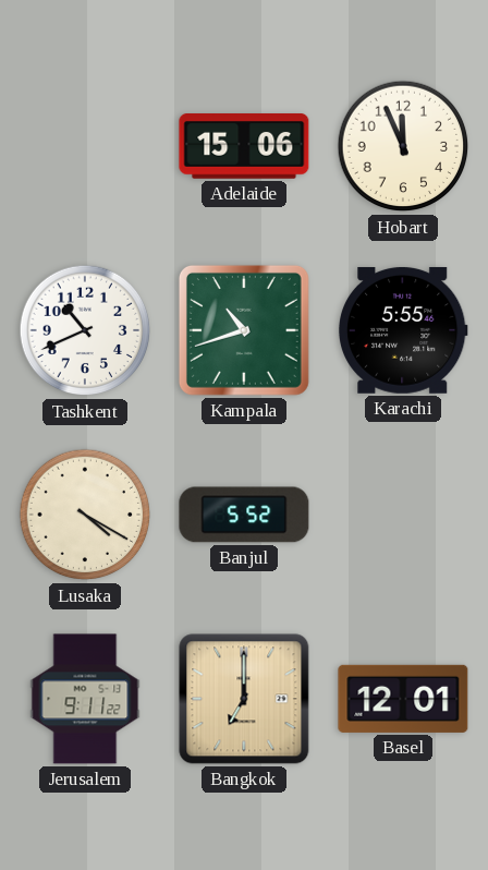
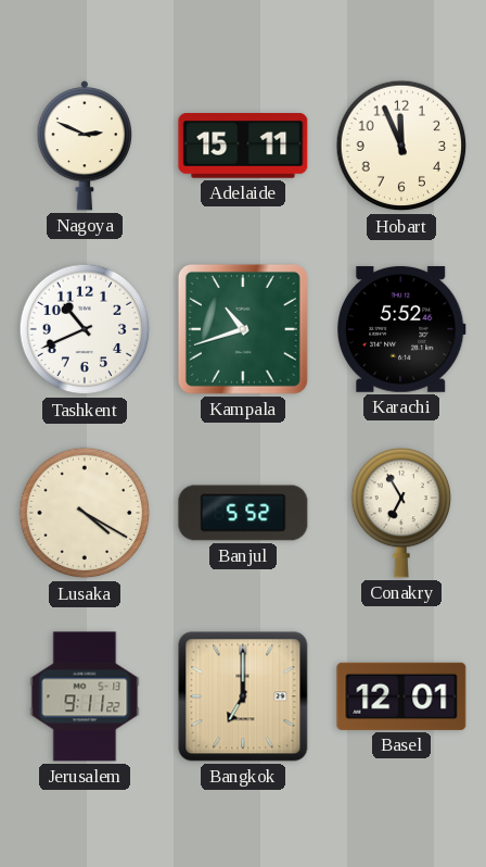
Nagoya: none -> 2:49 (84, 147)
Adelaide: 15:06 -> 15:11 (243, 147)
Karachi: 5:55 -> 5:52 (401, 329)
Conakry: none -> 6:55 (400, 513)
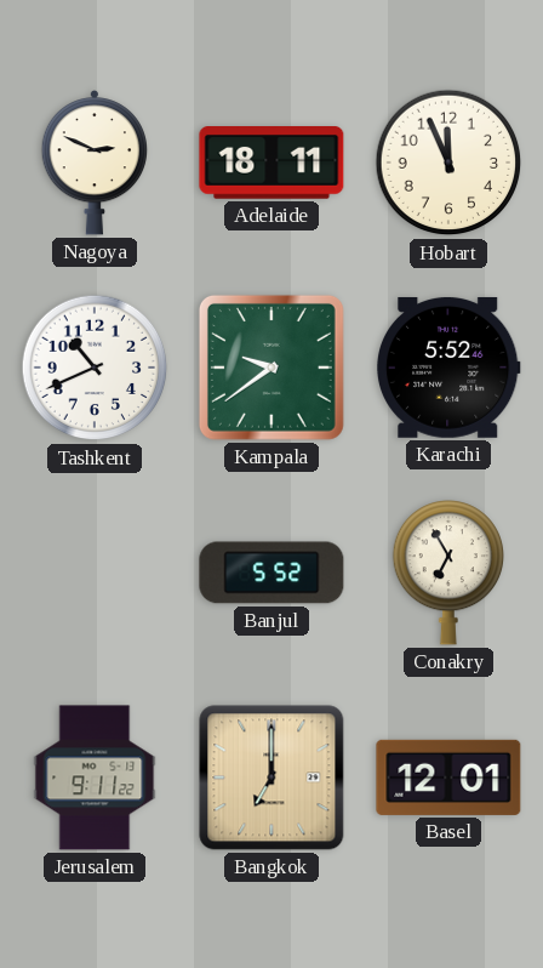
Adelaide: 15:11 -> 18:11 (271, 164)
Kampala: 10:42 -> 9:39 (271, 368)
Lusaka: 4:20 -> none (85, 513)
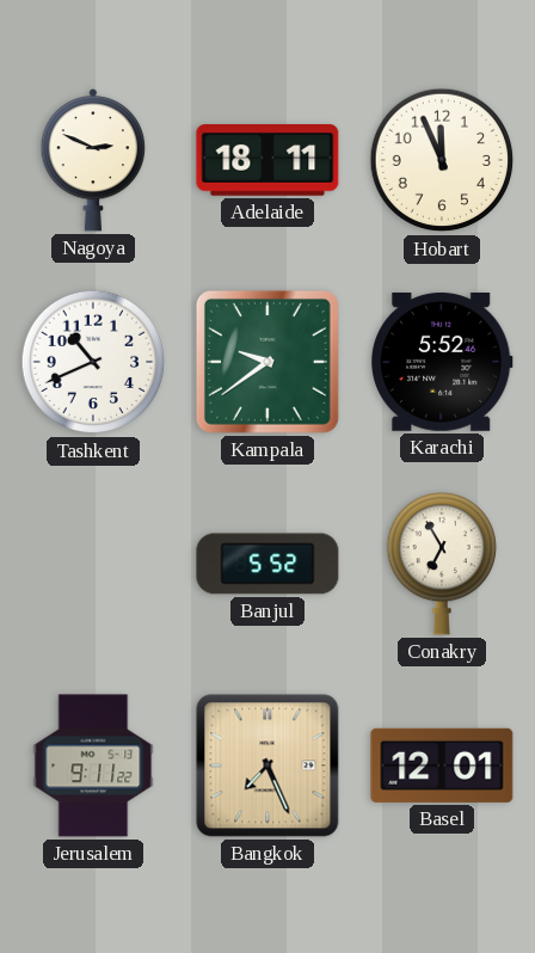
Bangkok: 7:00 -> 7:26 (267, 766)
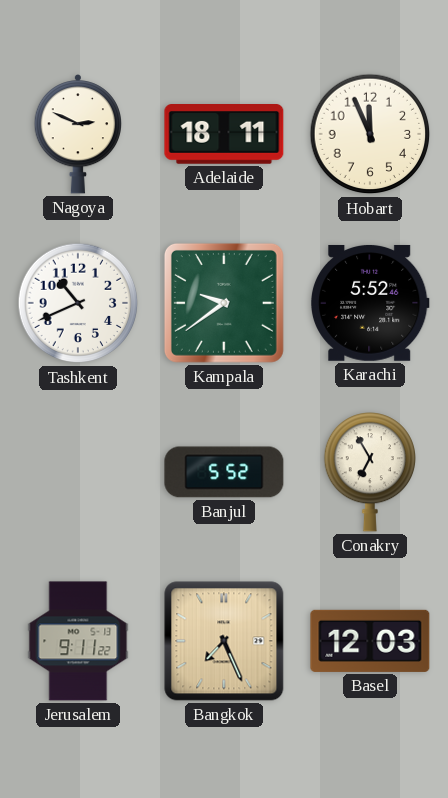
Basel: 12:01 -> 12:03 (370, 641)
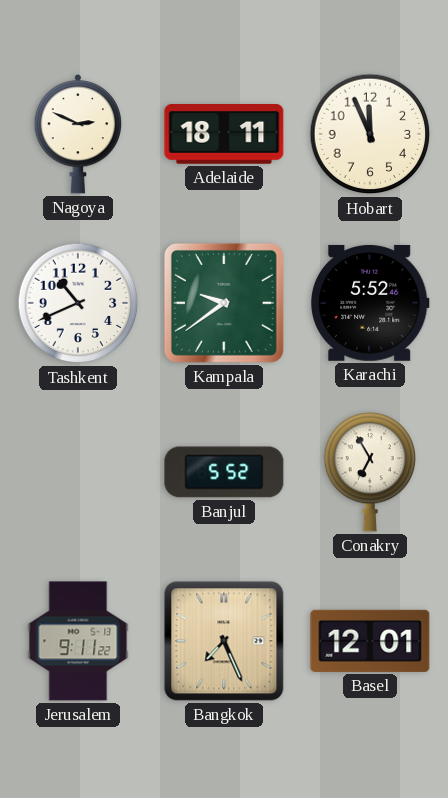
Basel: 12:03 -> 12:01 (370, 641)
